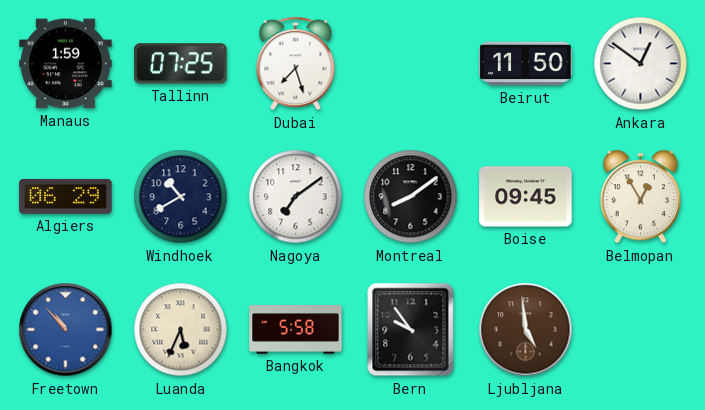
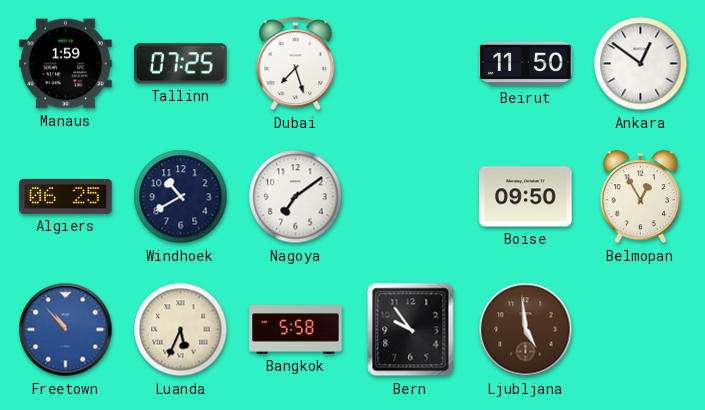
Algiers: 06:29 -> 06:25 (66, 196)
Montreal: 8:09 -> none (411, 197)
Boise: 09:45 -> 09:50 (526, 197)
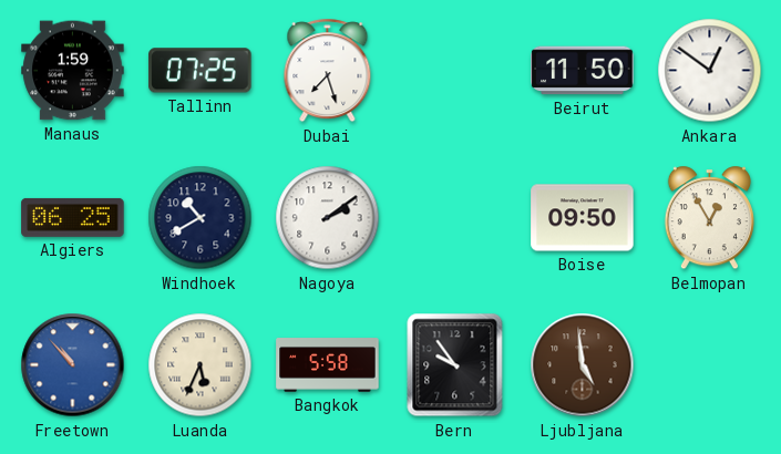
Nagoya: 7:09 -> 2:09 (328, 218)
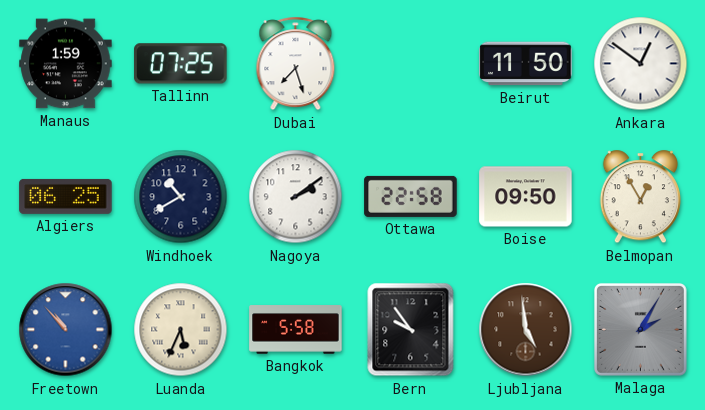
Ottawa: none -> 22:58 (411, 196)
Malaga: none -> 2:05 (640, 329)
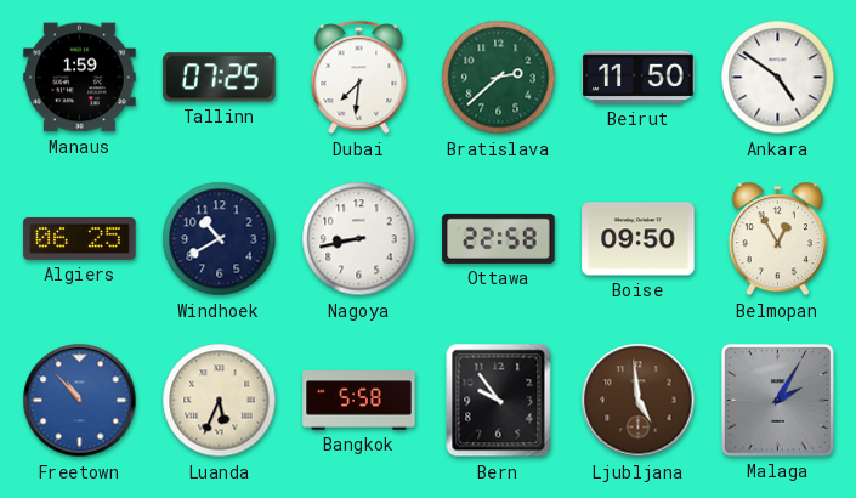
Dubai: 7:27 -> 7:31 (359, 78)
Bratislava: none -> 2:38 (499, 78)
Ankara: 12:51 -> 4:51 (778, 78)
Nagoya: 2:09 -> 8:43 (359, 239)
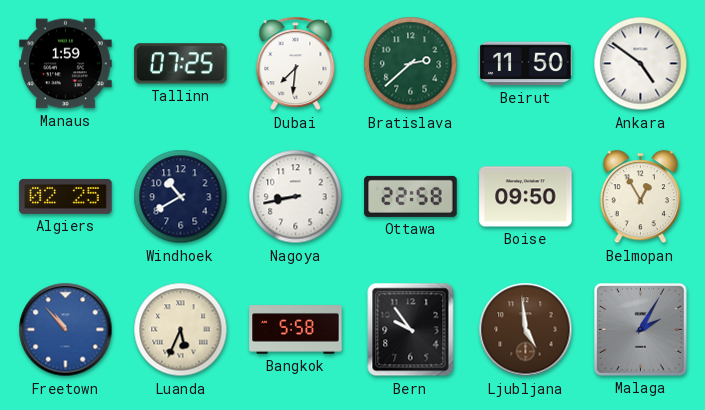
Algiers: 06:25 -> 02:25 (66, 196)
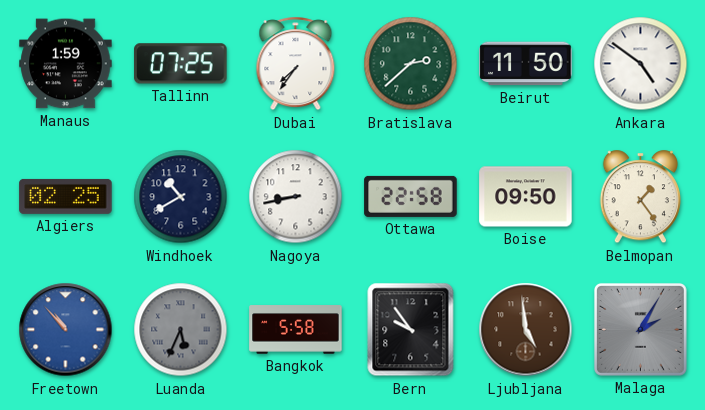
Dubai: 7:31 -> 7:36 (296, 64)
Belmopan: 12:55 -> 1:24 (640, 197)
Luanda dial: cream -> grey (181, 330)
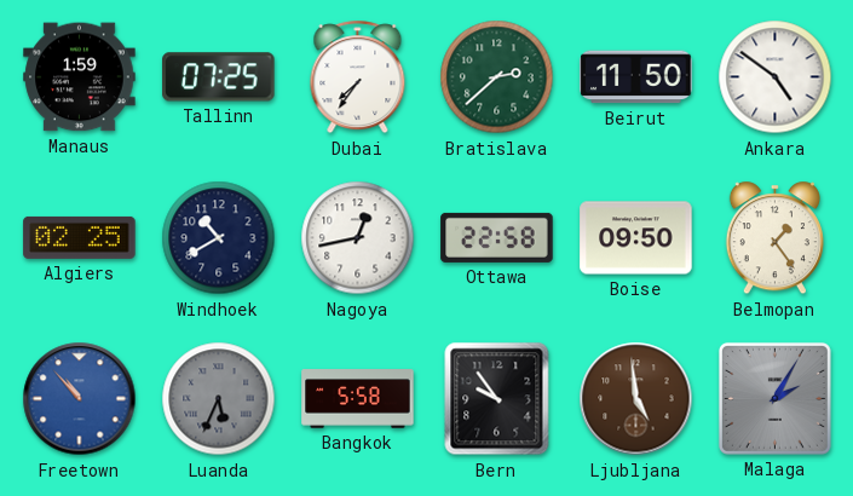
Nagoya: 8:43 -> 12:43 (358, 238)
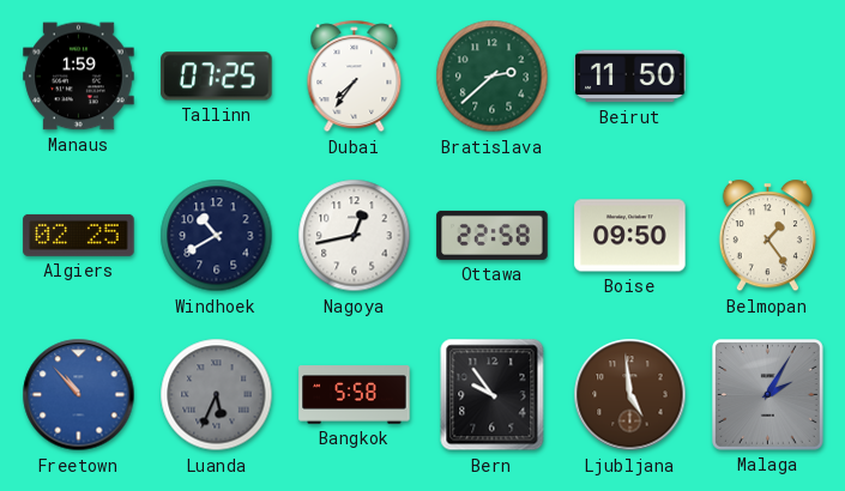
Ankara: 4:51 -> none (776, 77)
